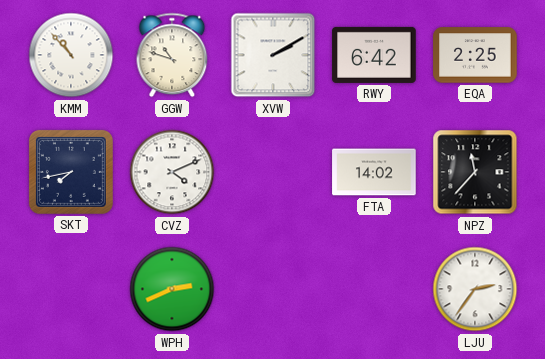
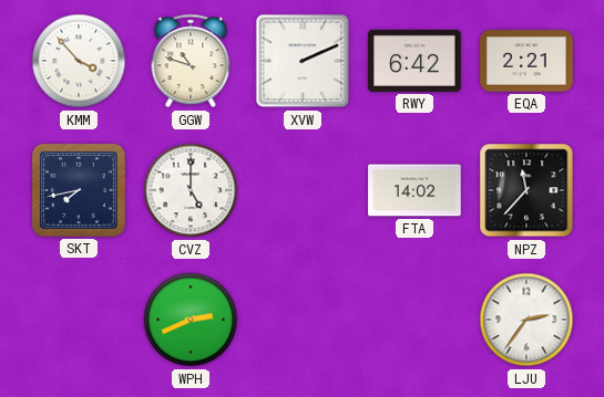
KMM: 10:53 -> 3:53 (79, 61)
XVW: 2:10 -> 2:11 (303, 61)
EQA: 2:25 -> 2:21 (526, 61)
CVZ: 4:11 -> 5:00 (191, 190)
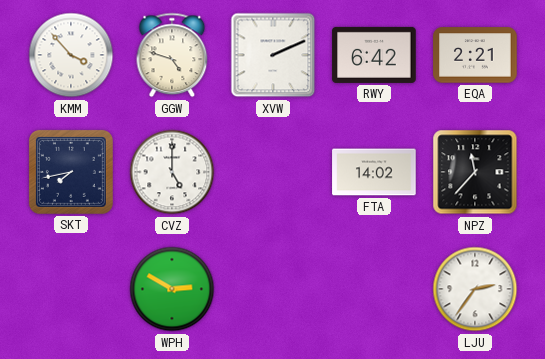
GGW: 10:48 -> 4:48 (172, 55)
WPH: 2:41 -> 2:50 (172, 289)
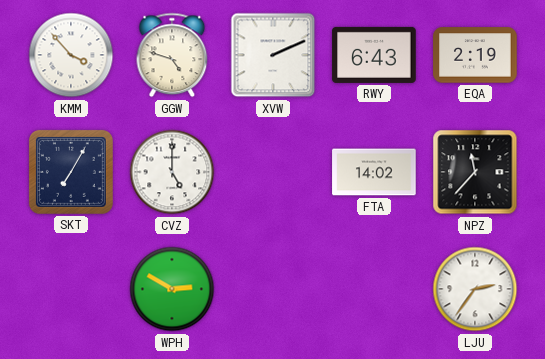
RWY: 6:42 -> 6:43 (374, 55)
EQA: 2:21 -> 2:19 (475, 55)
SKT: 7:43 -> 7:05 (71, 172)
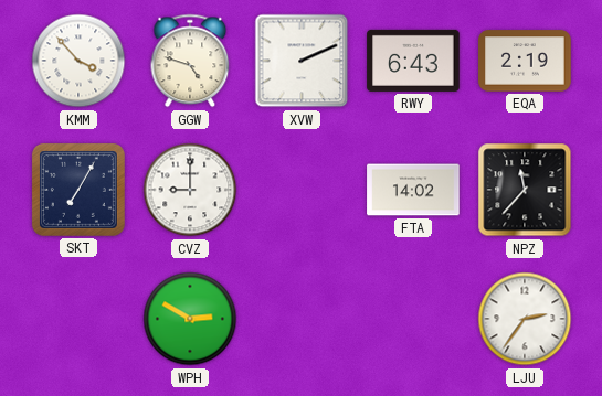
CVZ: 5:00 -> 9:00 (190, 190)
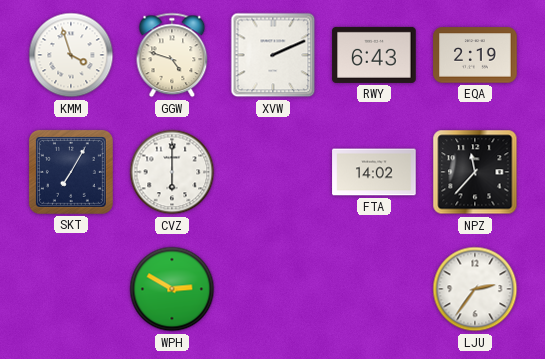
KMM: 3:53 -> 3:57 (71, 55)
CVZ: 9:00 -> 6:00 (172, 172)
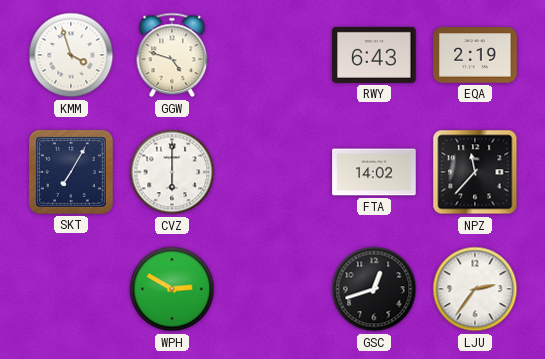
XVW: 2:11 -> none (273, 55)
GSC: none -> 12:42 (374, 289)
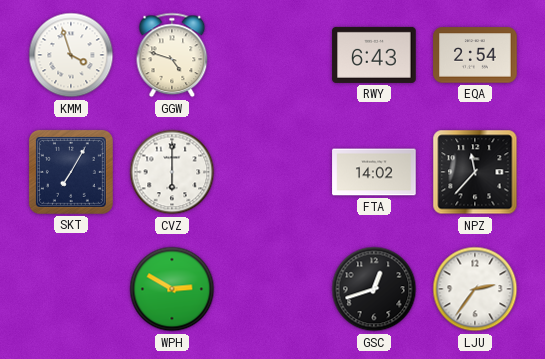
EQA: 2:19 -> 2:54 (475, 55)
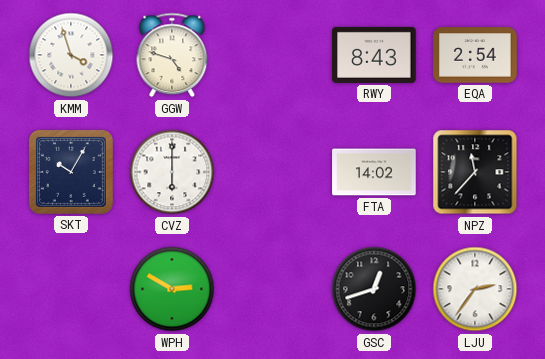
RWY: 6:43 -> 8:43 (374, 55)
SKT: 7:05 -> 10:05 (71, 172)
